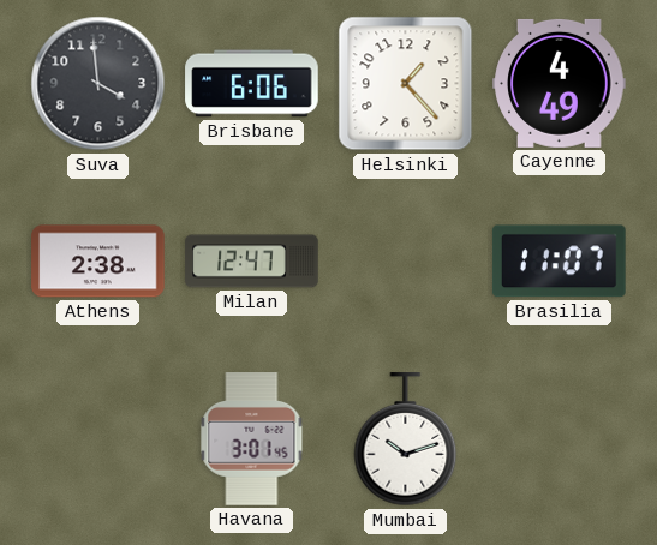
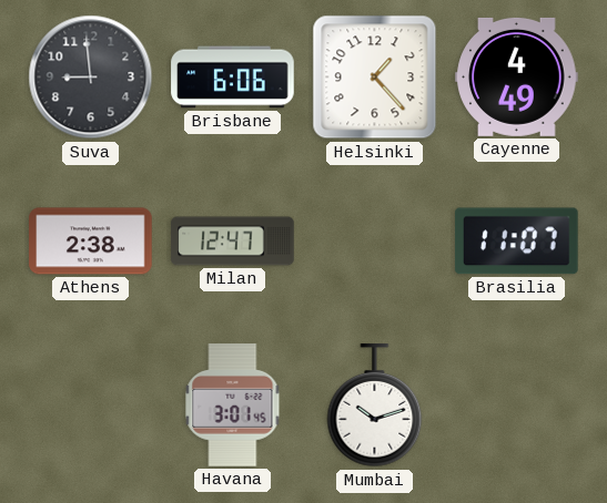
Suva: 3:59 -> 8:59 (91, 78)
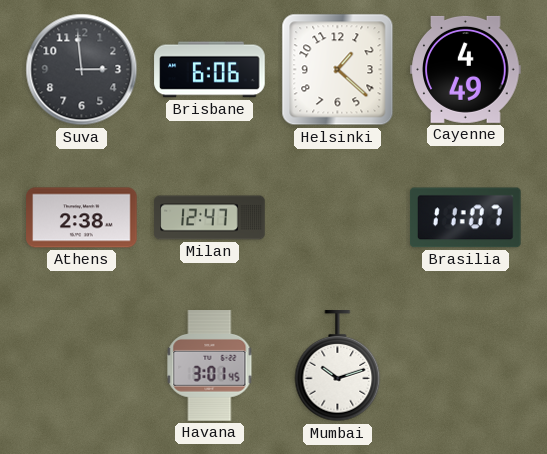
Suva: 8:59 -> 2:59 (82, 70)
Helsinki: 1:23 -> 1:22 (338, 70)
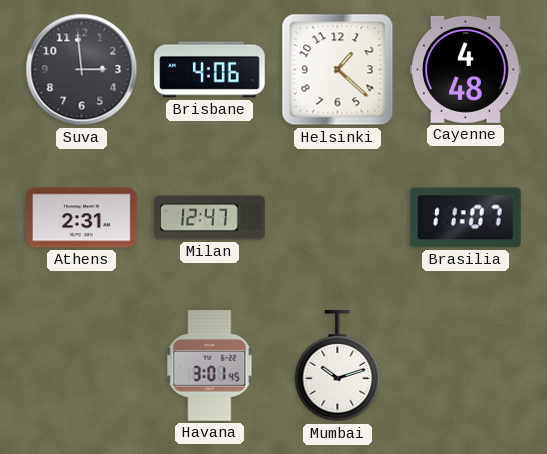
Brisbane: 6:06 -> 4:06 (210, 70)
Cayenne: 4:49 -> 4:48 (466, 69)
Athens: 2:38 -> 2:31 (82, 218)
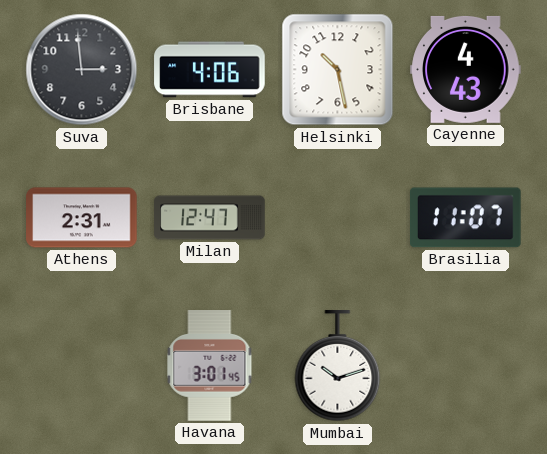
Helsinki: 1:22 -> 10:28 (338, 70)
Cayenne: 4:48 -> 4:43 (466, 69)
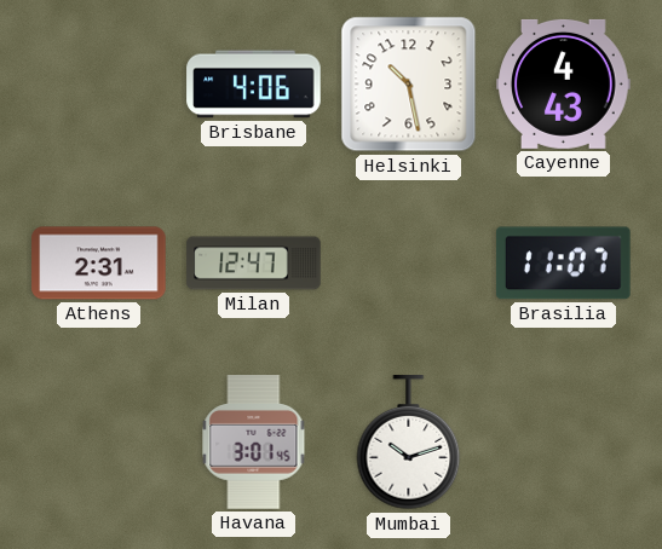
Suva: 2:59 -> none (82, 70)
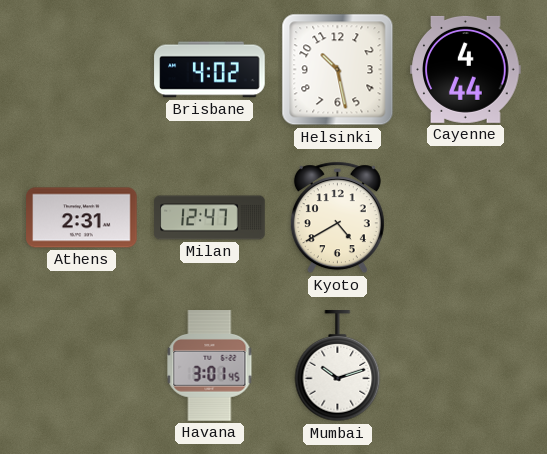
Brisbane: 4:06 -> 4:02 (210, 70)
Cayenne: 4:43 -> 4:44 (466, 69)
Kyoto: none -> 4:40 (337, 218)
Brasilia: 11:07 -> none (563, 264)
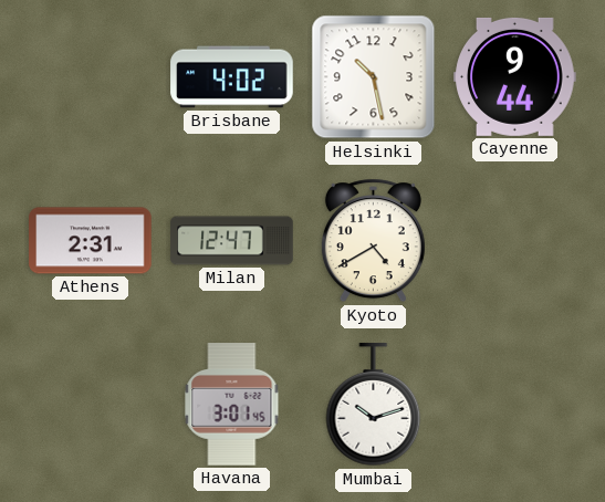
Cayenne: 4:44 -> 9:44 (515, 76)
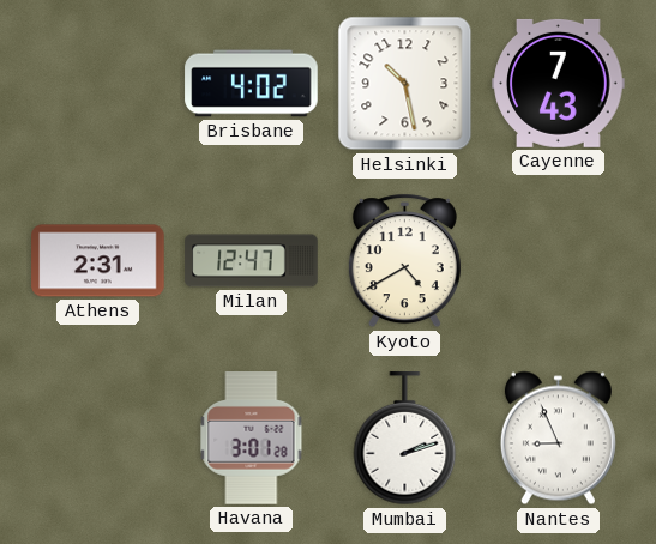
Cayenne: 9:44 -> 7:43 (559, 83)
Havana: 3:01:45 -> 3:01:28 (252, 439)
Mumbai: 10:12 -> 2:12 (405, 439)
Nantes: none -> 8:56 (558, 439)
